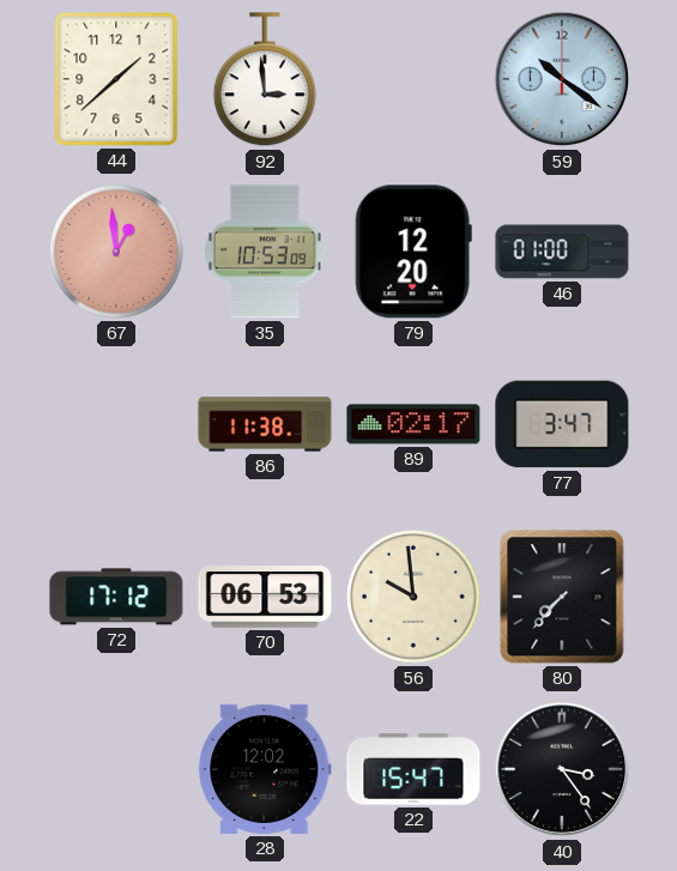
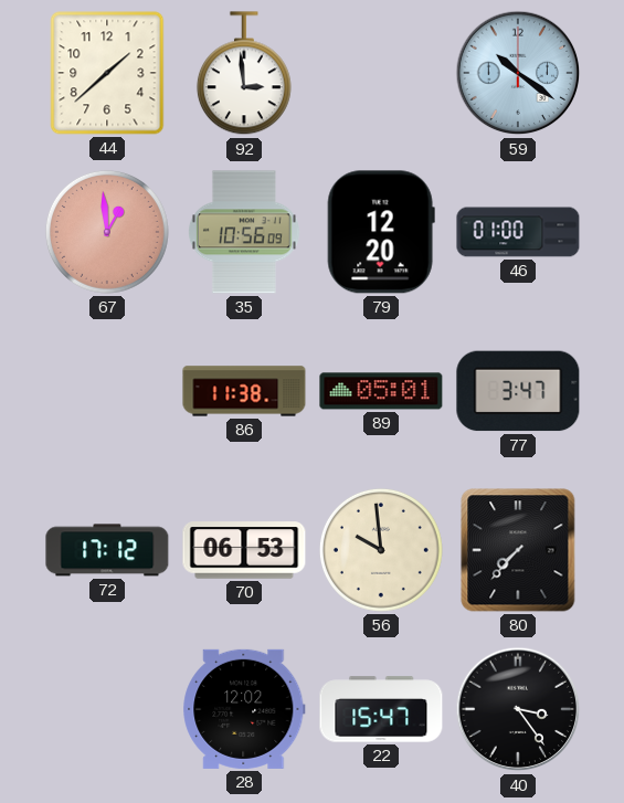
35: 10:53 -> 10:56 (244, 232)
89: 02:17 -> 05:01 (381, 391)
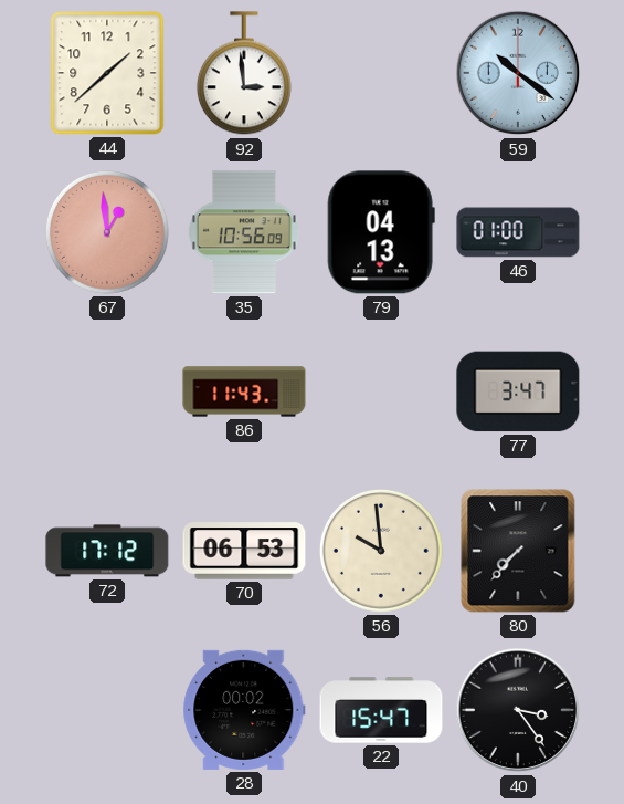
79: 12:20 -> 04:13 (381, 232)
86: 11:38 -> 11:43 (244, 391)
89: 05:01 -> none (381, 391)
28: 12:02 -> 00:02 (244, 710)
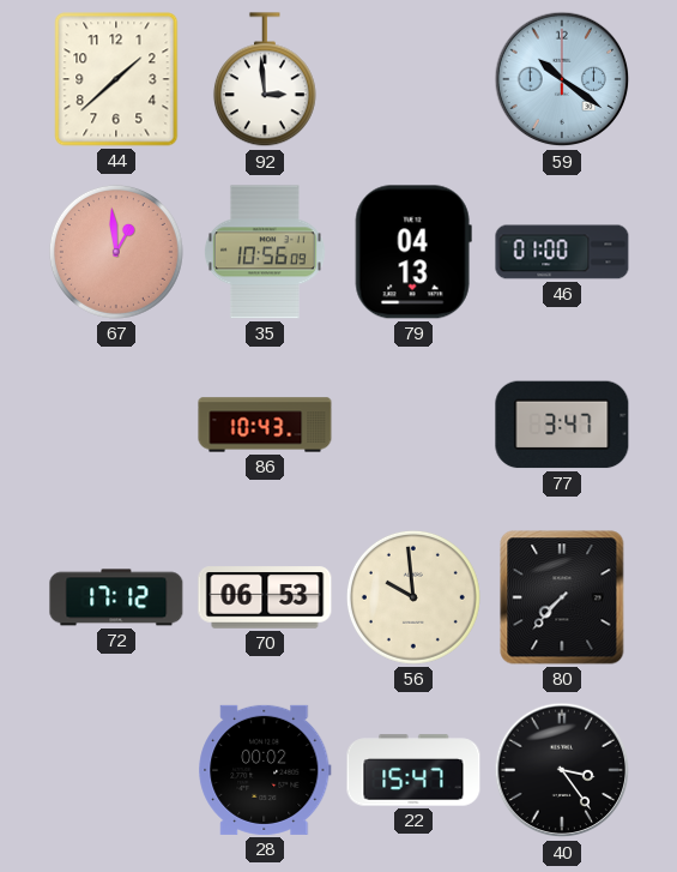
86: 11:43 -> 10:43 (265, 425)
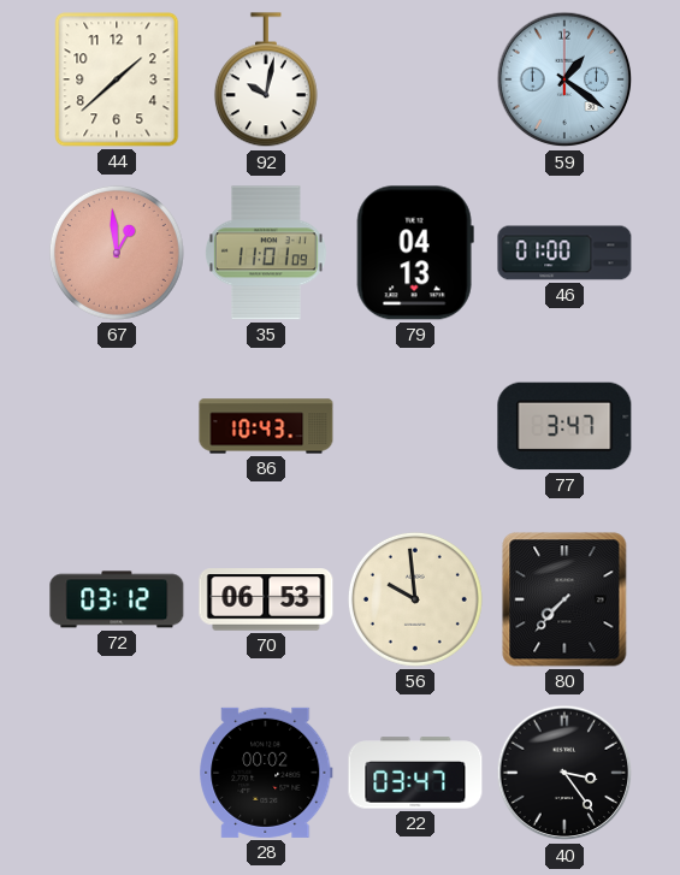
92: 2:59 -> 10:02 (266, 81)
59: 10:21 -> 1:21 (564, 79)
35: 10:56 -> 11:01 (266, 253)
72: 17:12 -> 03:12 (117, 599)
22: 15:47 -> 03:47 (415, 773)
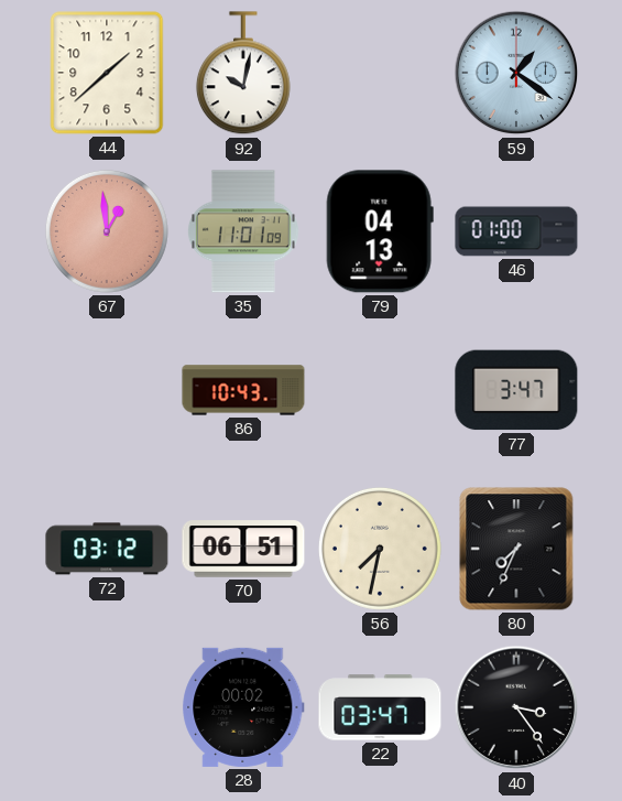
70: 06:53 -> 06:51 (243, 549)
56: 9:59 -> 7:32 (380, 549)
80: 7:37 -> 7:34 (516, 549)
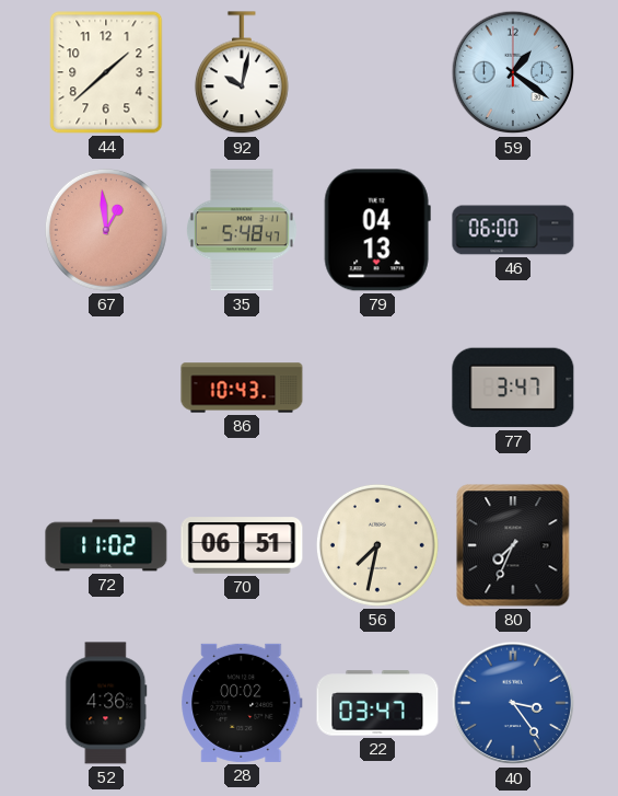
35: 11:01 -> 5:48 (242, 230)
46: 01:00 -> 06:00 (513, 230)
72: 03:12 -> 11:02 (106, 545)
52: none -> 4:36 (106, 703)
40 dial: black -> blue (513, 703)
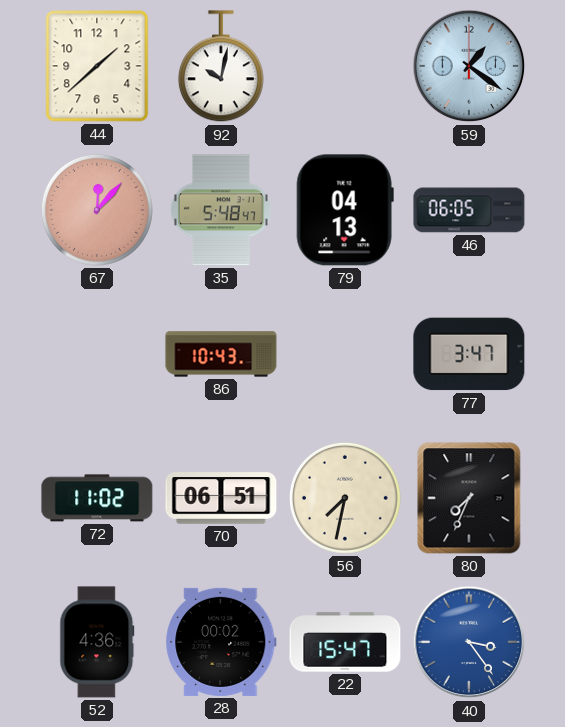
67: 12:59 -> 12:07 (97, 210)
46: 06:00 -> 06:05 (469, 210)
22: 03:47 -> 15:47 (345, 642)
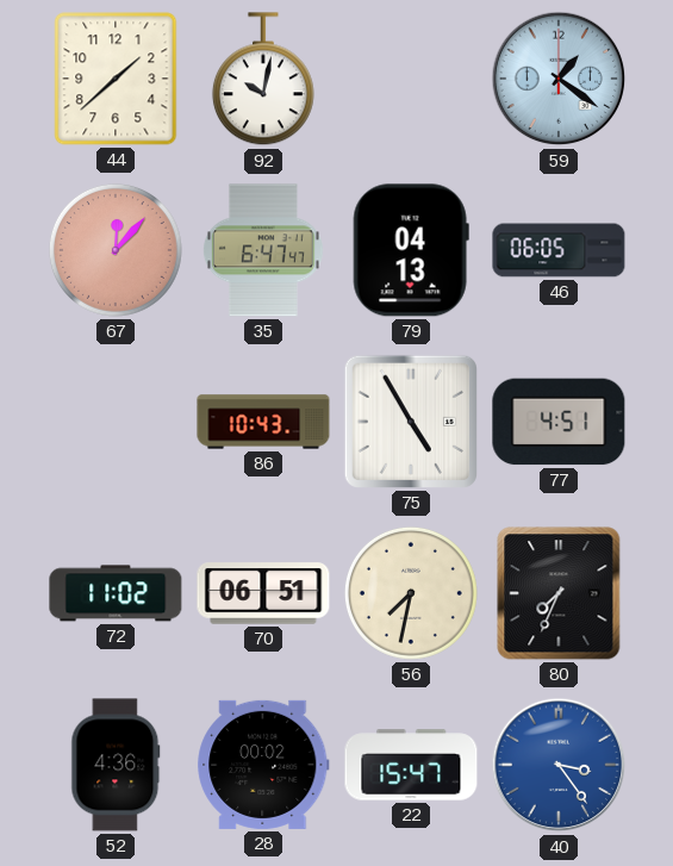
35: 5:48 -> 6:47 (263, 250)
75: none -> 4:55 (411, 422)
77: 3:47 -> 4:51 (559, 422)
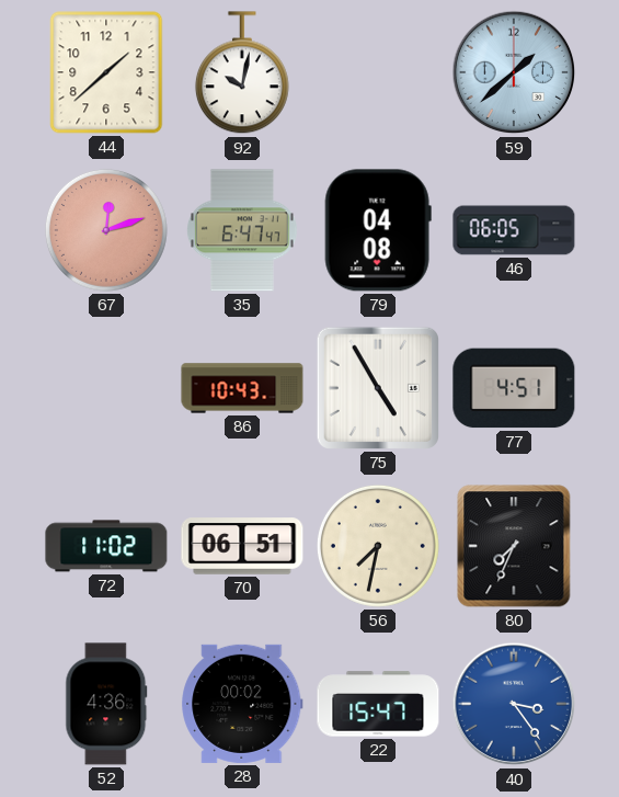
59: 1:21 -> 1:38 (514, 72)
67: 12:07 -> 12:12 (106, 230)
79: 04:13 -> 04:08 (378, 230)
